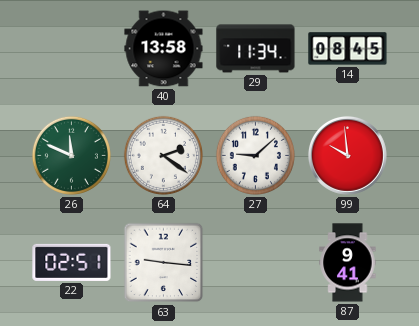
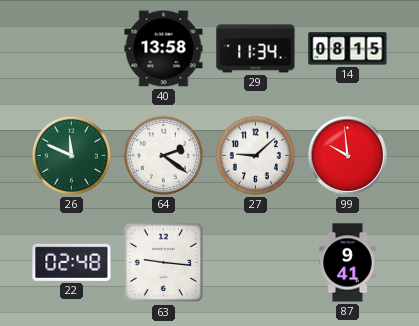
14: 08:45 -> 08:15 (348, 49)
22: 02:51 -> 02:48 (72, 262)
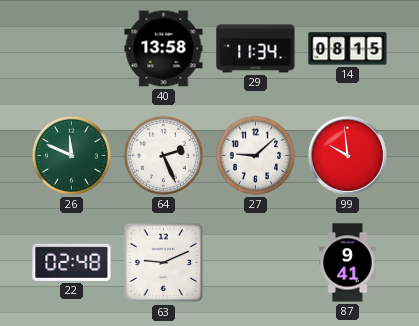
64: 2:21 -> 2:26 (163, 155)
63: 9:16 -> 9:11 (164, 263)
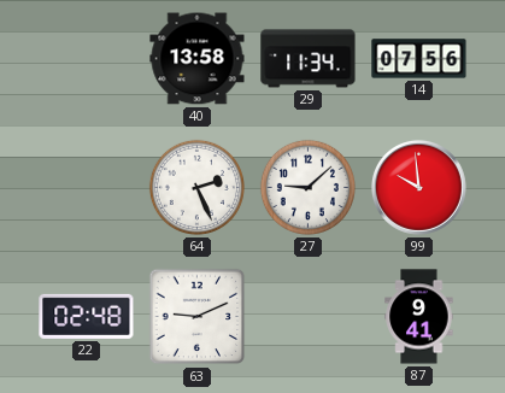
14: 08:15 -> 07:56 (419, 59)
26: 11:49 -> none (71, 155)
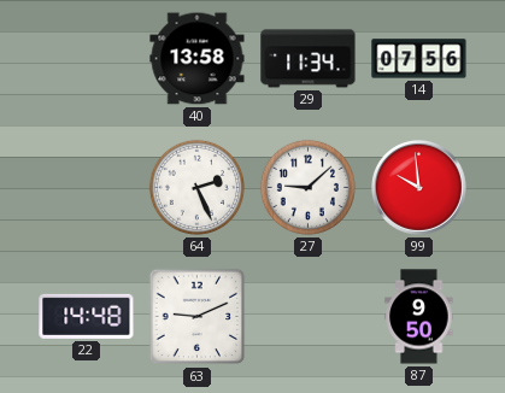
22: 02:48 -> 14:48 (87, 316)
87: 9:41 -> 9:50 (419, 317)
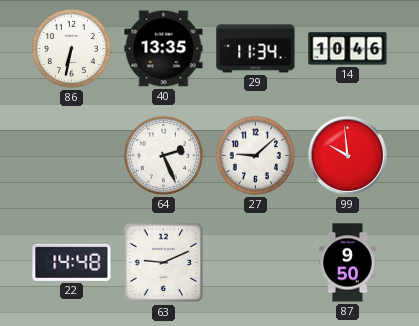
86: none -> 6:32 (71, 48)
40: 13:58 -> 13:35 (164, 49)
14: 07:56 -> 10:46 (348, 49)
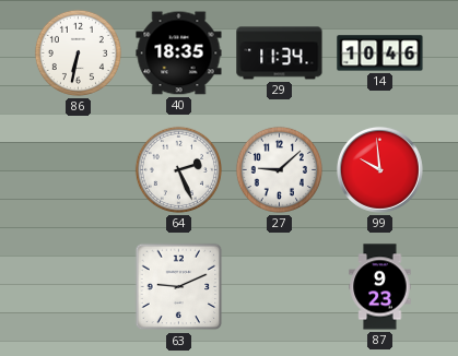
40: 13:35 -> 18:35 (179, 54)
22: 14:48 -> none (72, 262)
87: 9:50 -> 9:23 (380, 287)
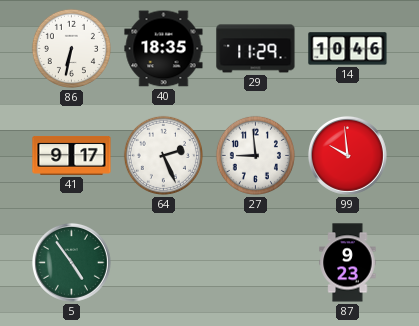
29: 11:34 -> 11:29 (256, 49)
41: none -> 9:17 (72, 155)
27: 9:08 -> 8:59 (255, 155)
5: none -> 4:54 (71, 262)
63: 9:11 -> none (179, 287)
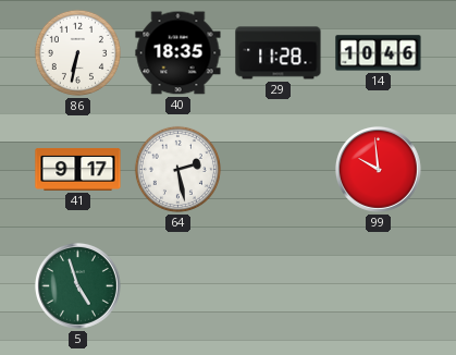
29: 11:29 -> 11:28 (279, 53)
64: 2:26 -> 2:28 (177, 169)
27: 8:59 -> none (255, 155)
5: 4:54 -> 4:57 (77, 285)
87: 9:23 -> none (348, 263)
